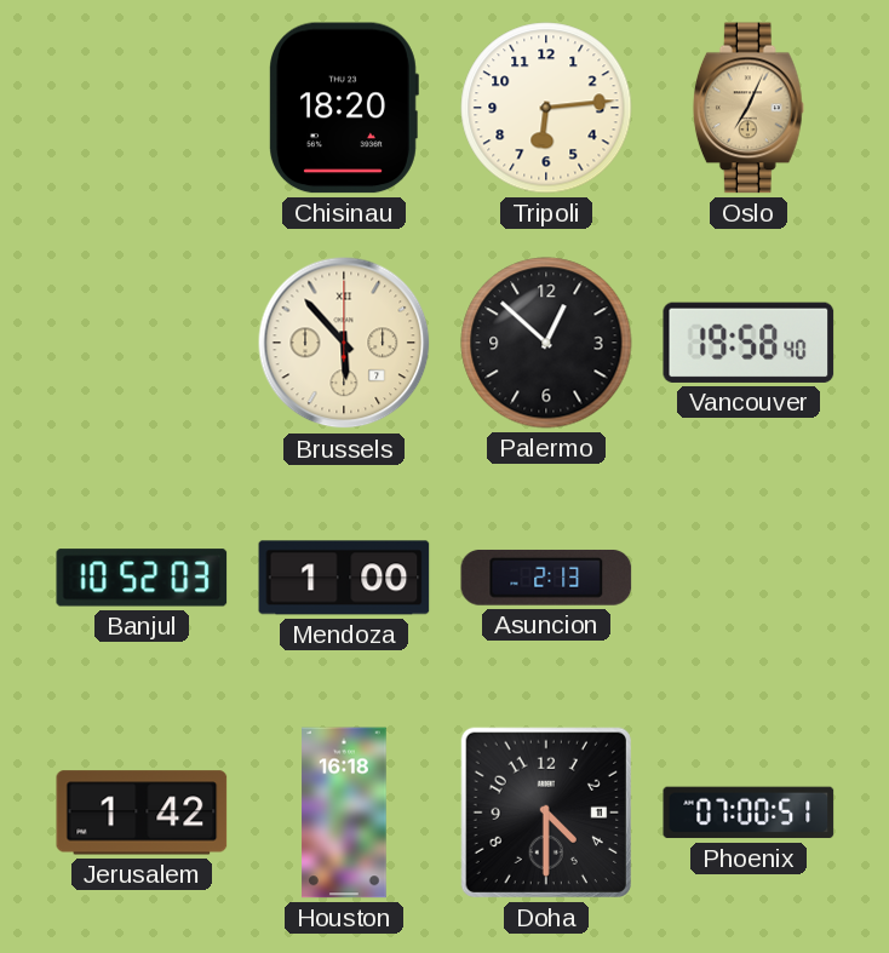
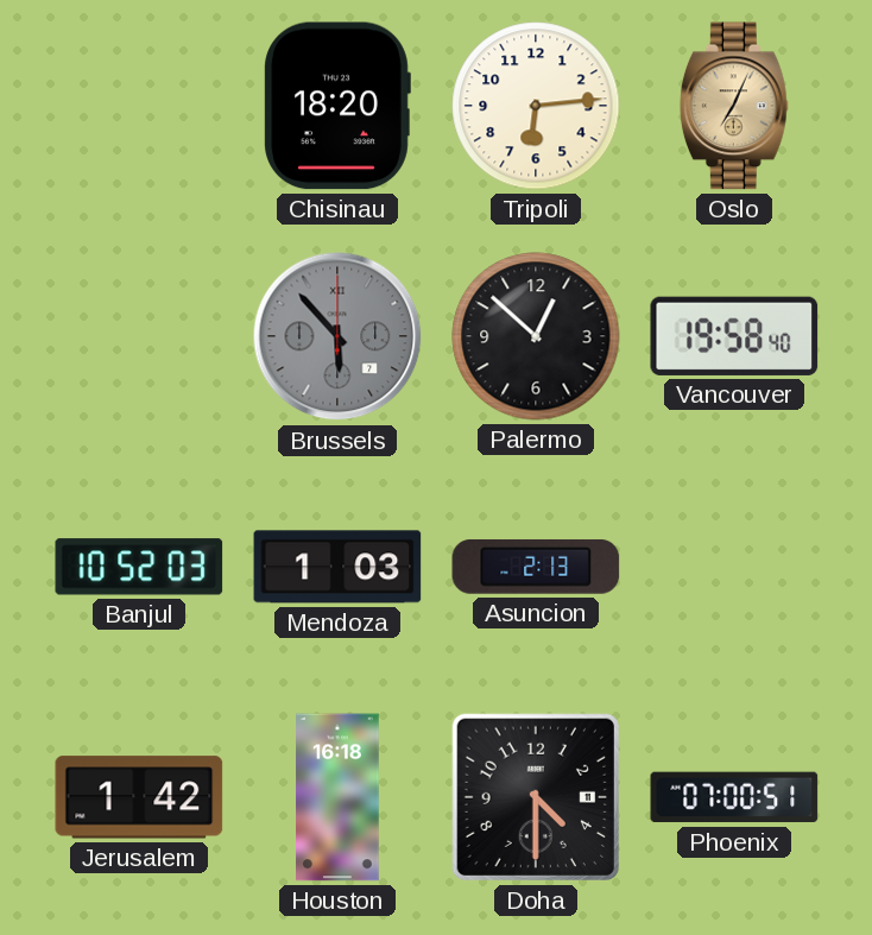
Brussels dial: cream -> grey (337, 336)
Mendoza: 1:00 -> 1:03 (337, 567)
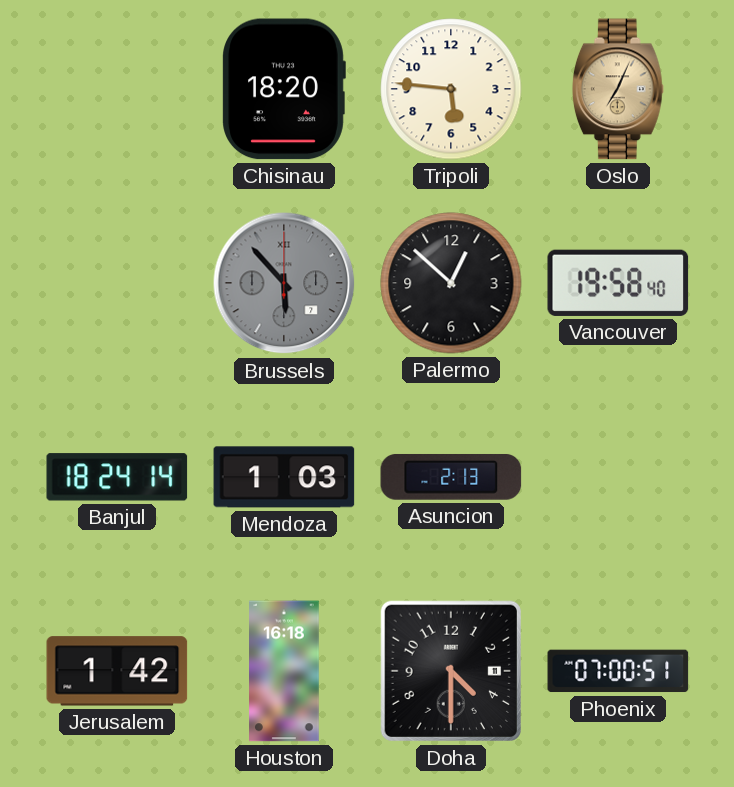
Tripoli: 6:14 -> 5:46 (451, 89)
Banjul: 10:52 -> 18:24 (117, 477)
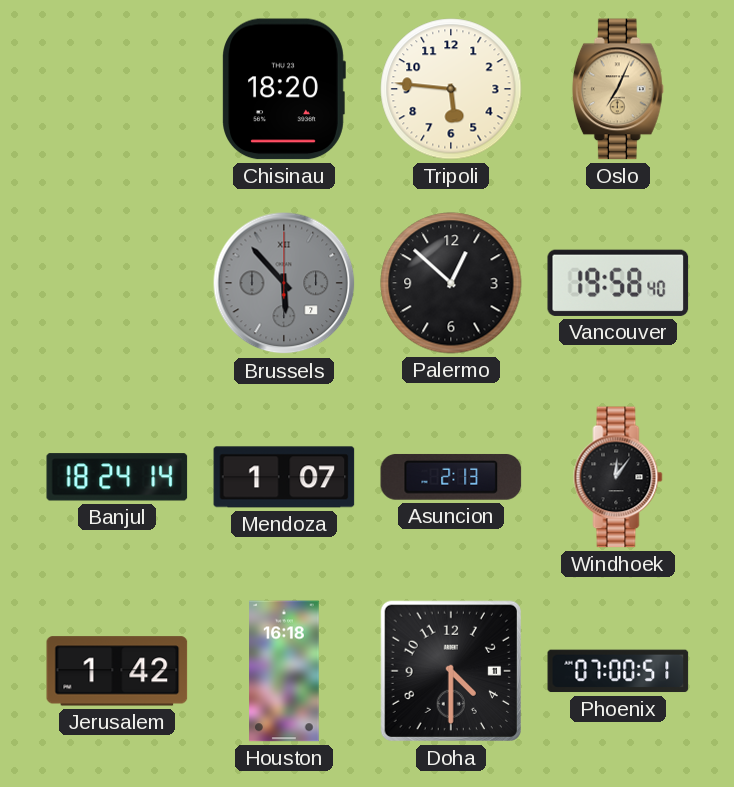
Mendoza: 1:03 -> 1:07 (284, 477)
Windhoek: none -> 12:06 (618, 477)
